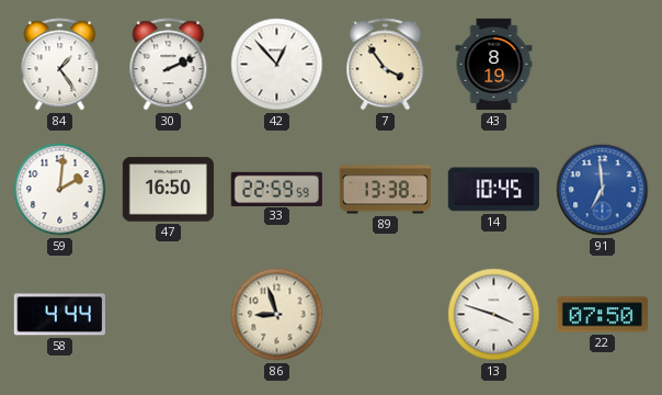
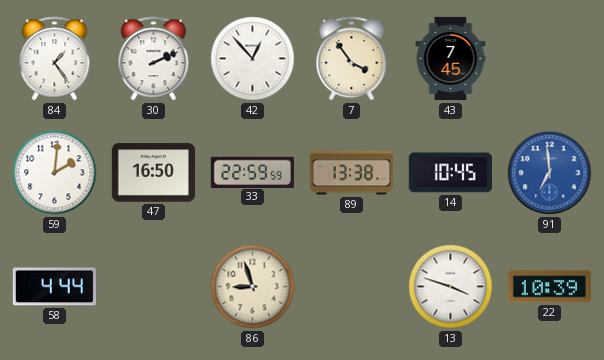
43: 8:19 -> 7:45 (451, 59)
22: 07:50 -> 10:39 (549, 287)
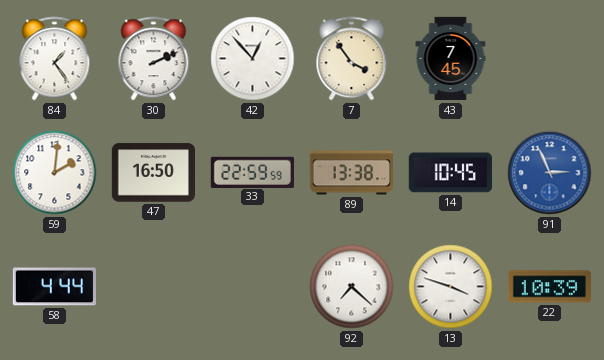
91: 6:59 -> 2:56 (550, 173)
86: 8:57 -> none (253, 287)
92: none -> 7:22 (352, 287)
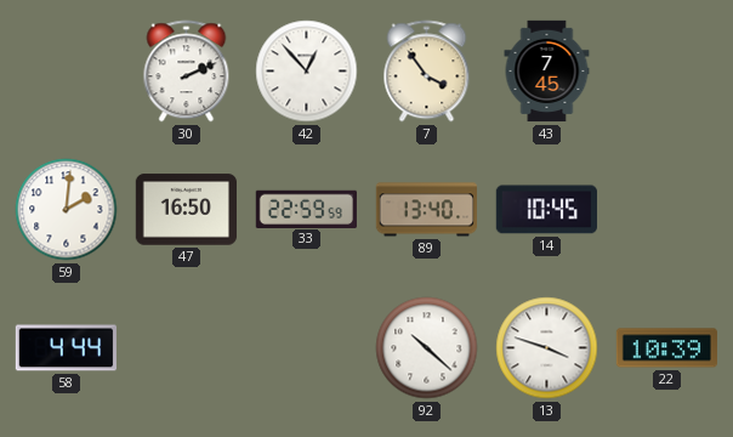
84: 1:24 -> none (55, 59)
89: 13:38 -> 13:40 (426, 210)
91: 2:56 -> none (550, 173)
92: 7:22 -> 10:22 (427, 348)
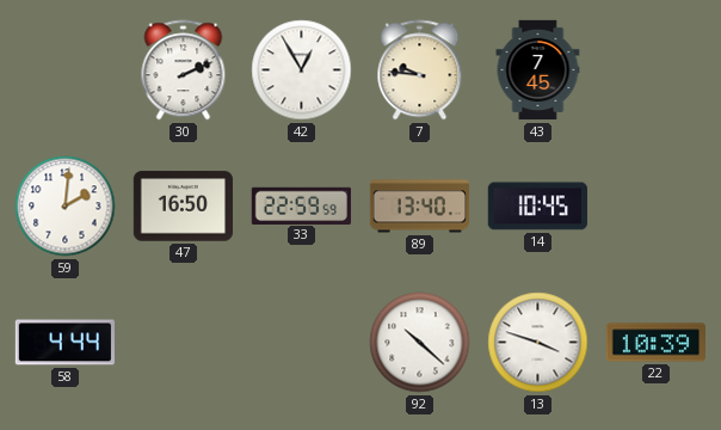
42: 12:53 -> 12:55 (302, 70)
7: 3:54 -> 9:46 (420, 70)
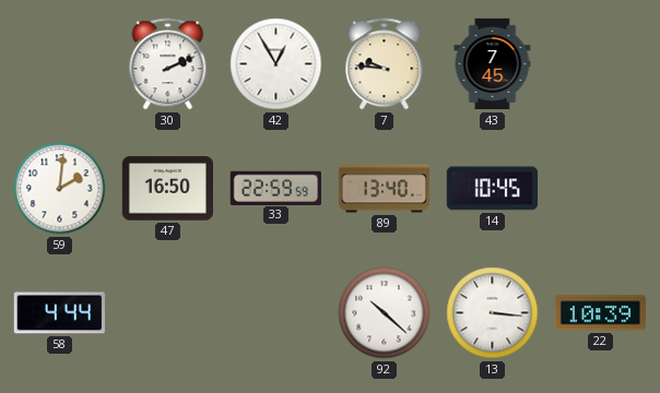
13: 3:48 -> 3:16 (493, 313)
